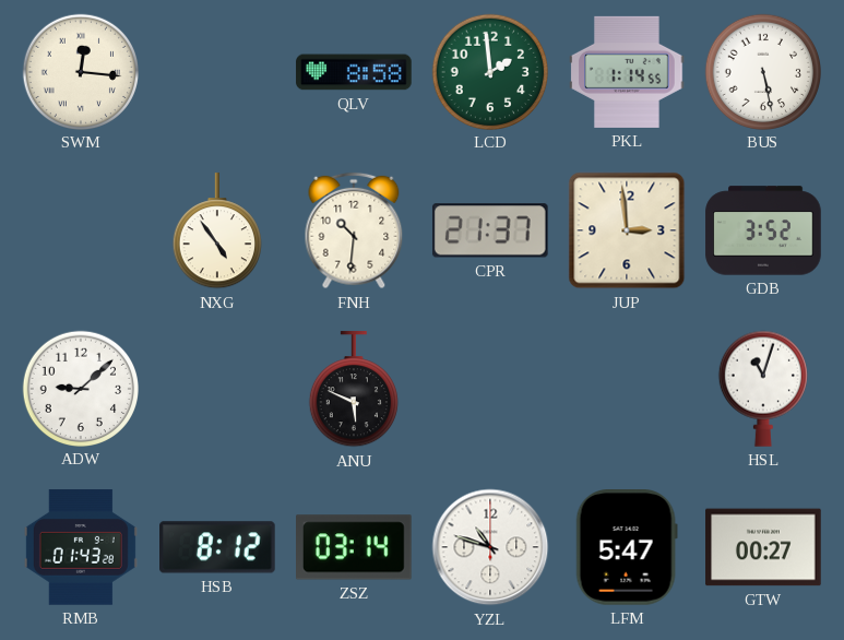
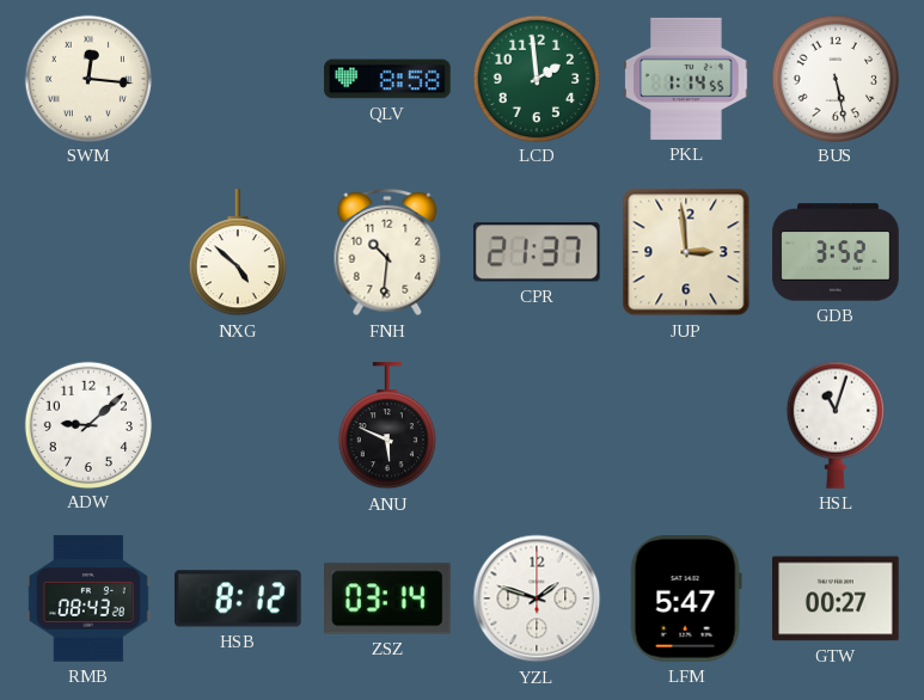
NXG: 4:54 -> 4:52 (237, 253)
RMB: 01:43 -> 08:43 (88, 598)
YZL: 10:48 -> 1:48 (537, 598)
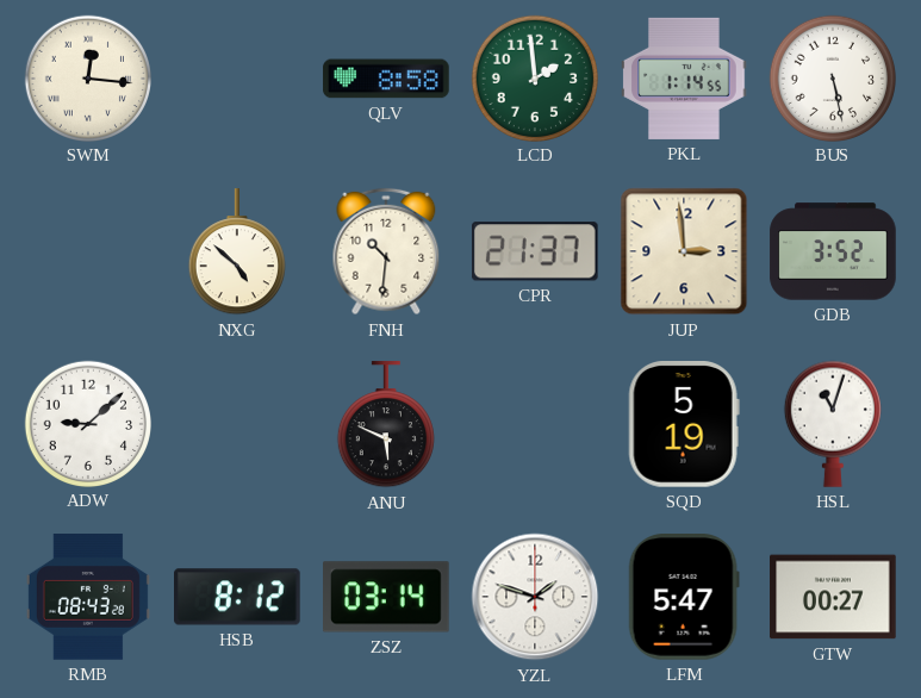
SQD: none -> 5:19 (684, 425)
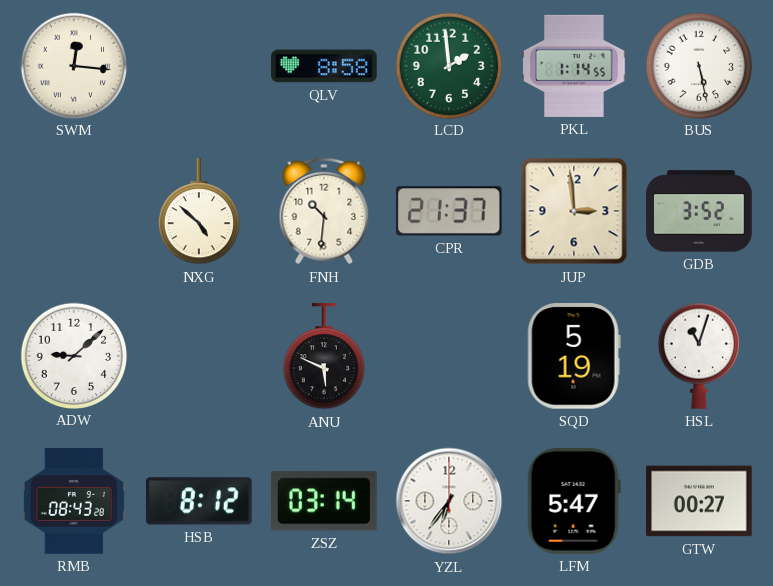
YZL: 1:48 -> 6:36 (449, 501)
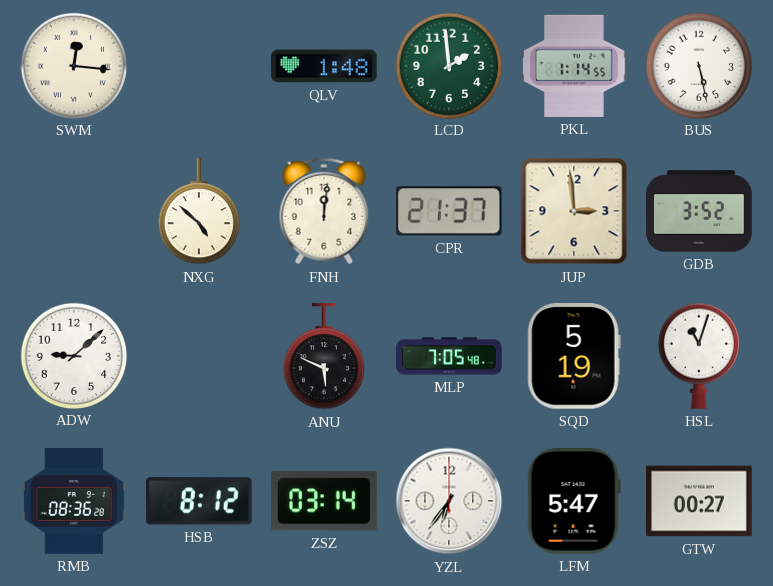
QLV: 8:58 -> 1:48 (324, 66)
FNH: 10:31 -> 12:01 (324, 211)
MLP: none -> 7:05 (449, 356)
RMB: 08:43 -> 08:36 (74, 501)
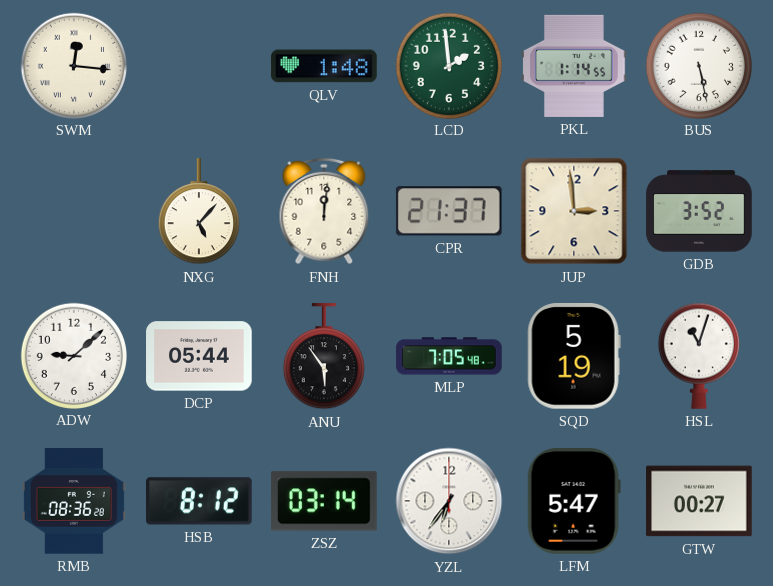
NXG: 4:52 -> 5:07 (198, 212)
DCP: none -> 05:44 (199, 356)
ANU: 5:49 -> 5:54 (323, 357)
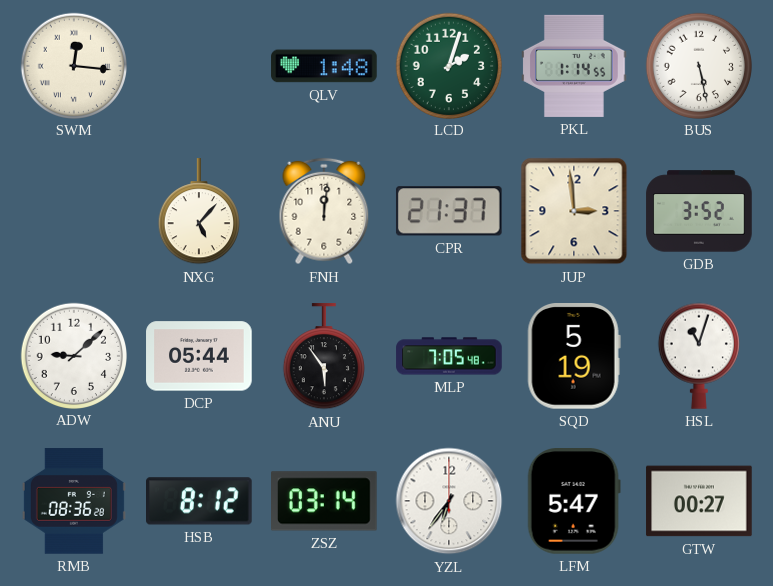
LCD: 1:59 -> 2:03 (448, 65)
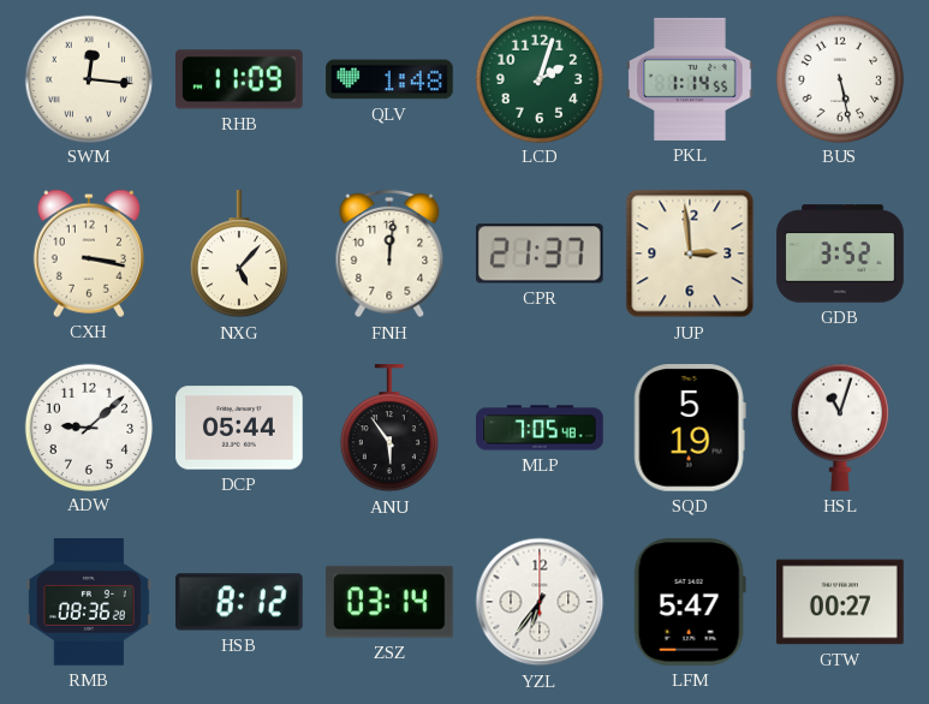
RHB: none -> 11:09 (240, 79)
CXH: none -> 3:17 (88, 253)
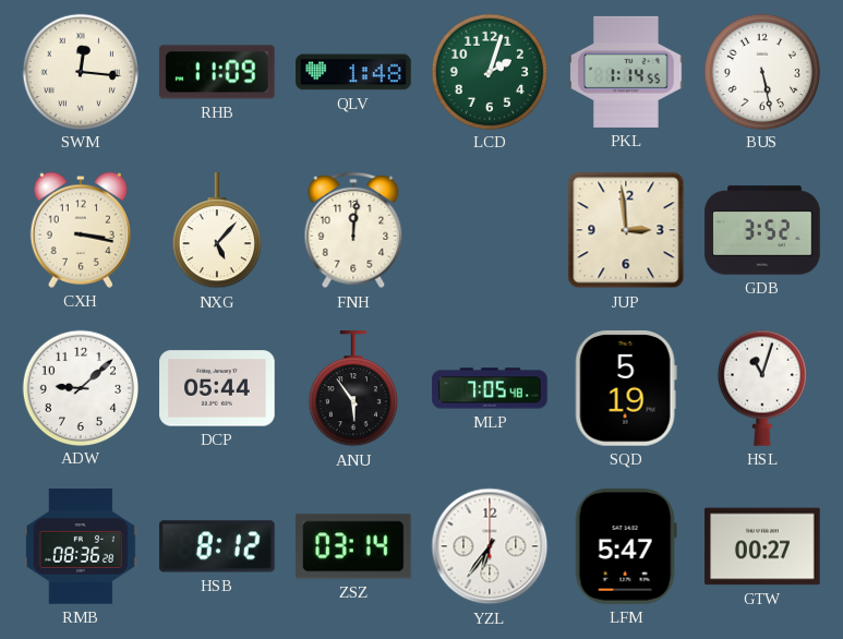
CPR: 21:37 -> none (540, 253)
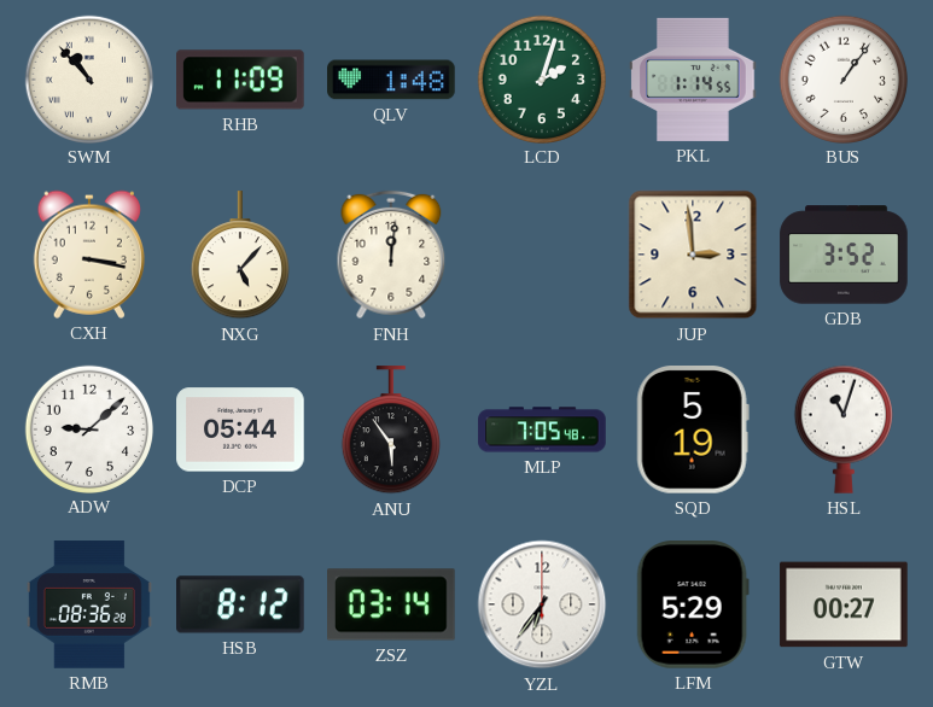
SWM: 12:16 -> 10:53 (88, 78)
BUS: 5:28 -> 1:06 (842, 78)
LFM: 5:47 -> 5:29 (693, 606)
